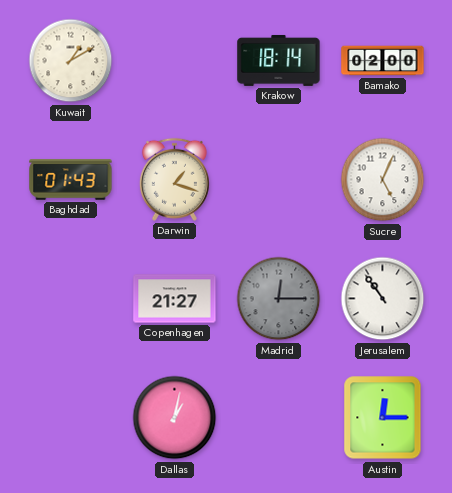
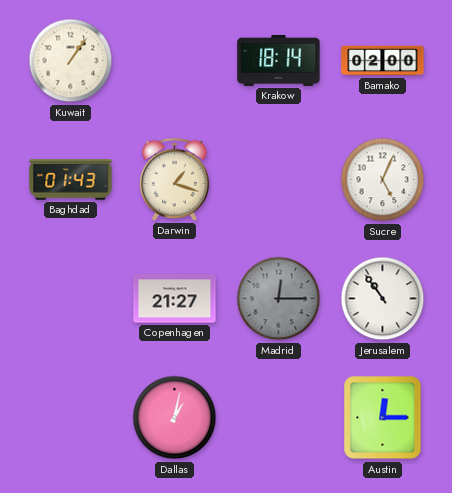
Kuwait: 1:10 -> 1:06 (71, 61)
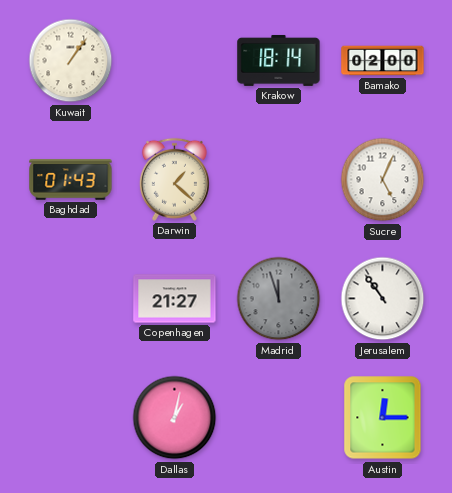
Darwin: 1:18 -> 1:22 (174, 179)
Madrid: 12:15 -> 11:57 (279, 299)
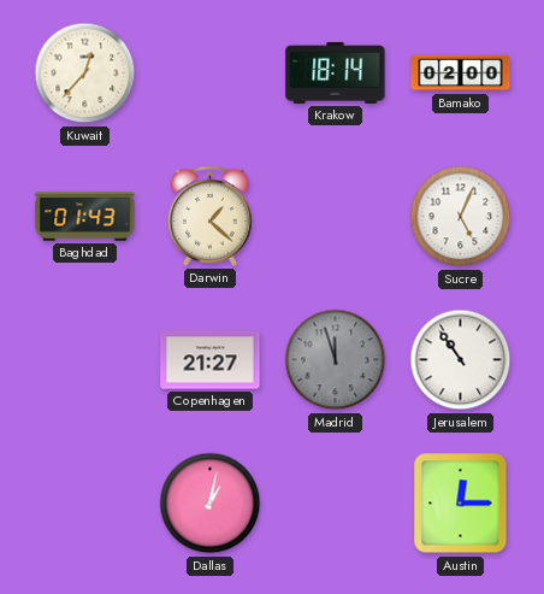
Kuwait: 1:06 -> 12:37 (85, 73)
